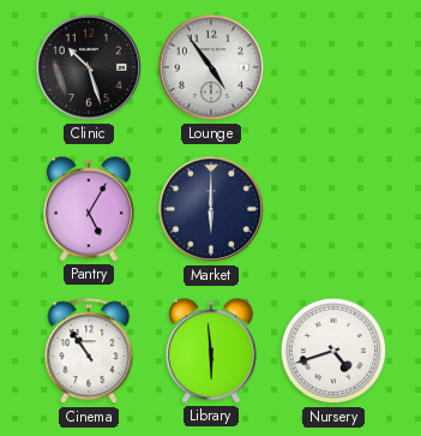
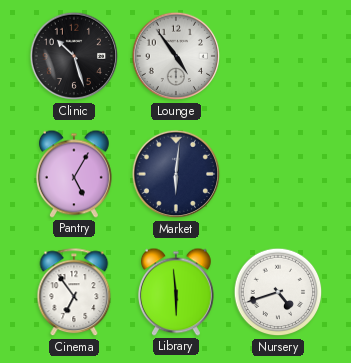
Market: 6:00 -> 6:01 (176, 174)
Cinema: 10:54 -> 6:54 (74, 293)
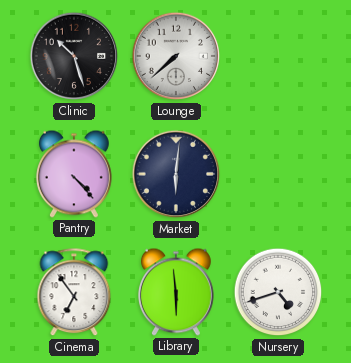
Lounge: 4:54 -> 7:38 (176, 56)
Pantry: 5:05 -> 4:23 (74, 174)
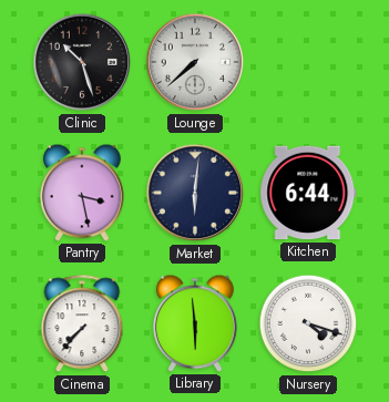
Pantry: 4:23 -> 3:28 (82, 193)
Kitchen: none -> 6:44 (308, 193)
Cinema: 6:54 -> 7:37 (82, 324)
Nursery: 4:42 -> 4:18 (308, 323)
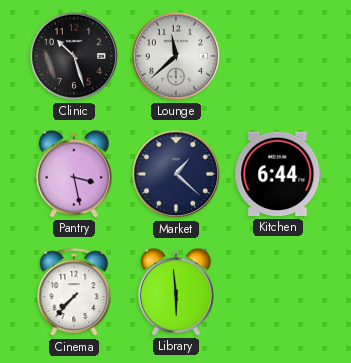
Lounge: 7:38 -> 11:38 (176, 56)
Market: 6:01 -> 1:22 (176, 174)
Nursery: 4:18 -> none (308, 323)
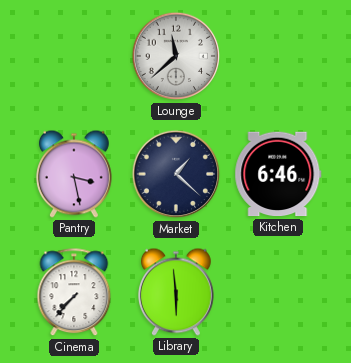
Clinic: 10:27 -> none (74, 56)
Kitchen: 6:44 -> 6:46 (278, 174)
